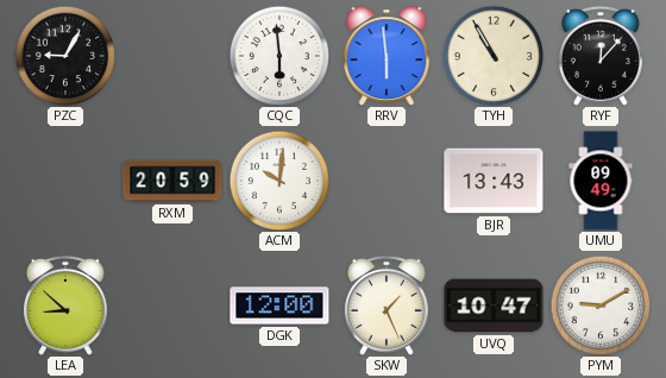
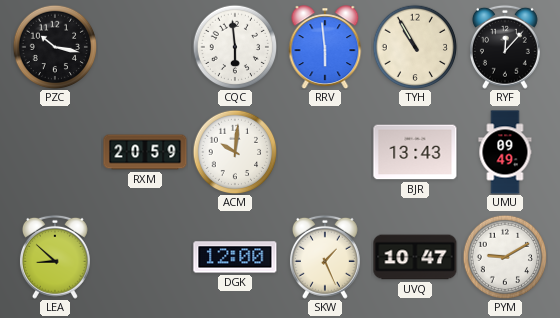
PZC: 9:05 -> 10:17 (55, 47)
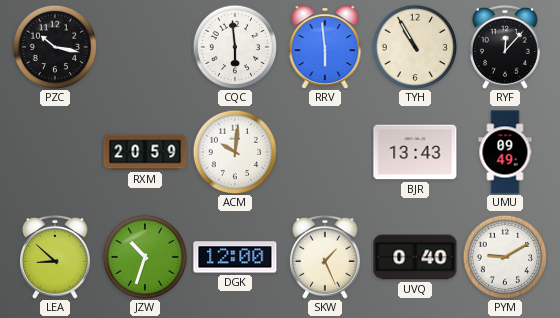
JZW: none -> 10:33 (145, 257)
UVQ: 10:47 -> 0:40 (415, 257)
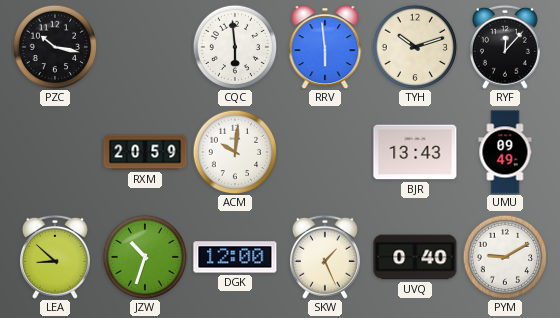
TYH: 10:55 -> 10:12 (415, 47)
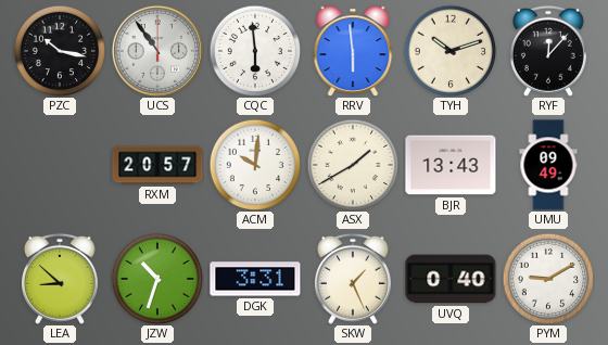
UCS: none -> 10:54 (157, 51)
RXM: 20:59 -> 20:57 (157, 165)
ASX: none -> 1:40 (353, 165)
DGK: 12:00 -> 3:31 (255, 279)
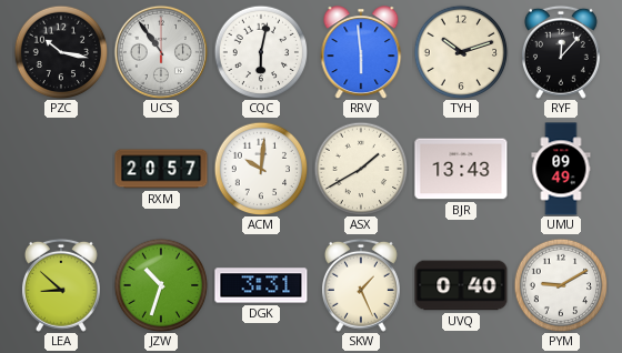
CQC: 5:59 -> 6:02 (261, 52)
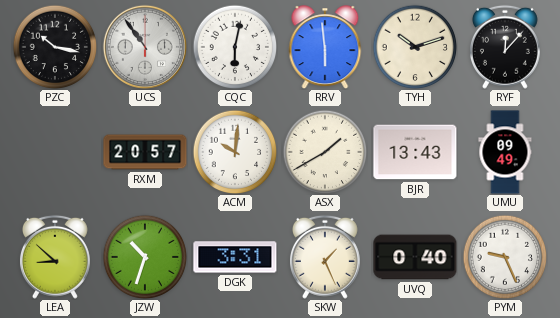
PYM: 9:10 -> 9:26 (505, 257)
